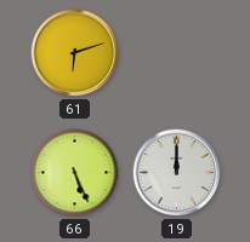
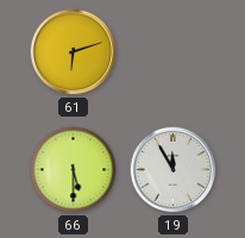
66: 5:26 -> 5:30 (74, 170)
19: 12:00 -> 11:55 (174, 170)
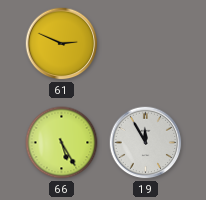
61: 6:12 -> 2:49 (62, 44)
66: 5:30 -> 5:25 (62, 143)
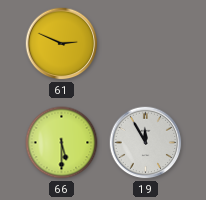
66: 5:25 -> 5:30 (62, 143)
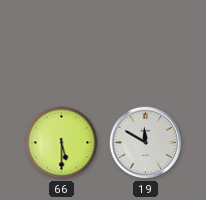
61: 2:49 -> none (62, 44)
19: 11:55 -> 11:50 (146, 143)
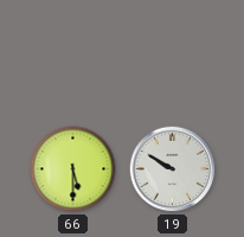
19: 11:50 -> 9:50 (173, 169)
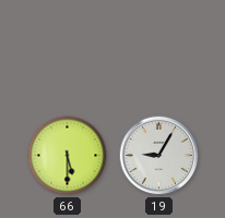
19: 9:50 -> 9:05 (159, 156)
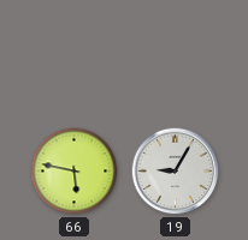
66: 5:30 -> 5:47 (75, 172)
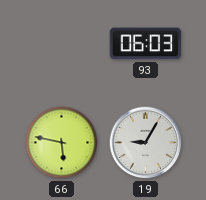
93: none -> 06:03 (146, 44)
